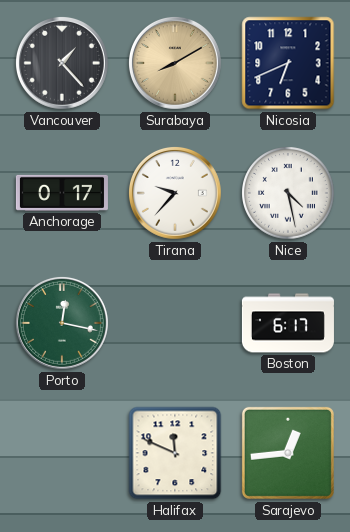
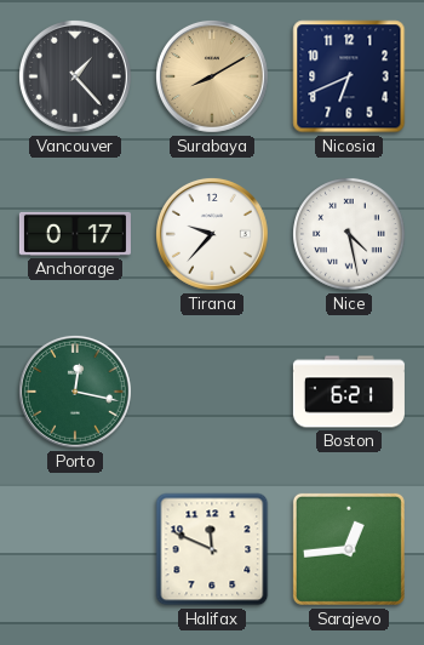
Boston: 6:17 -> 6:21 (349, 392)
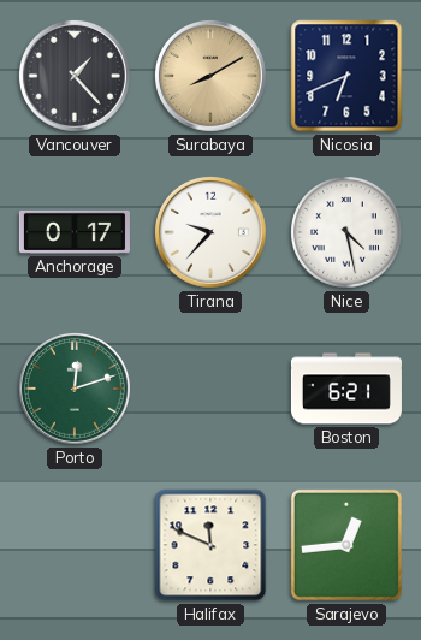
Porto: 12:17 -> 12:12 (75, 389)
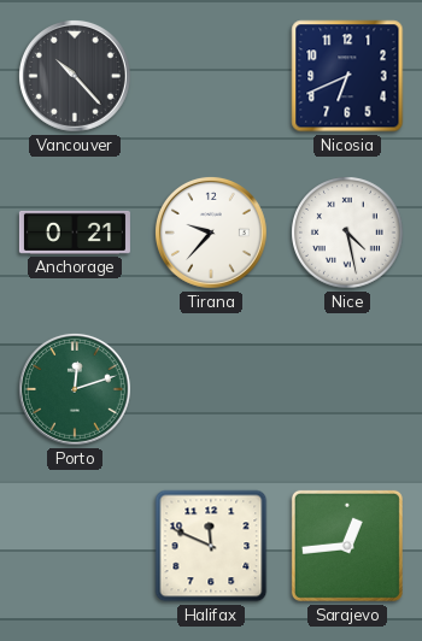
Vancouver: 1:23 -> 10:23 (75, 76)
Surabaya: 8:10 -> none (210, 76)
Anchorage: 0:17 -> 0:21 (75, 233)
Boston: 6:21 -> none (346, 389)
